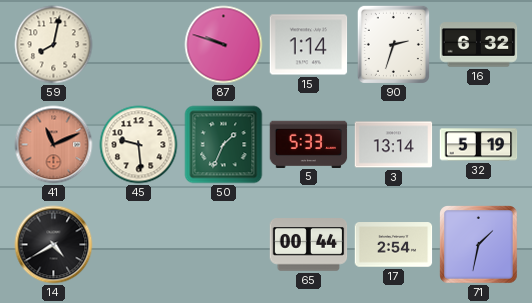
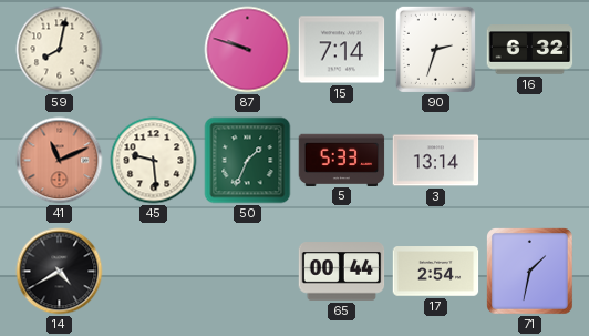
15: 1:14 -> 7:14 (342, 50)
32: 5:19 -> none (479, 145)
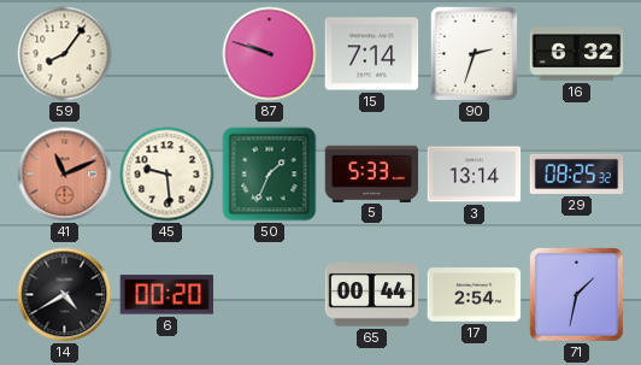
59: 8:02 -> 8:06 (65, 54)
29: none -> 08:25 (577, 173)
6: none -> 00:20 (167, 295)
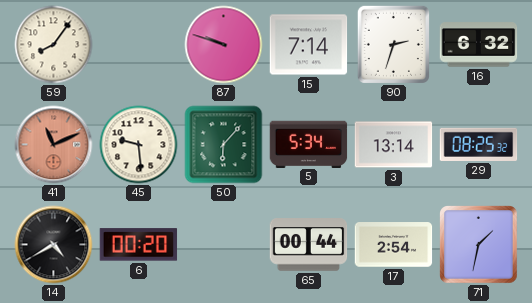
50: 1:34 -> 6:07 (224, 145)
5: 5:33 -> 5:34 (309, 144)
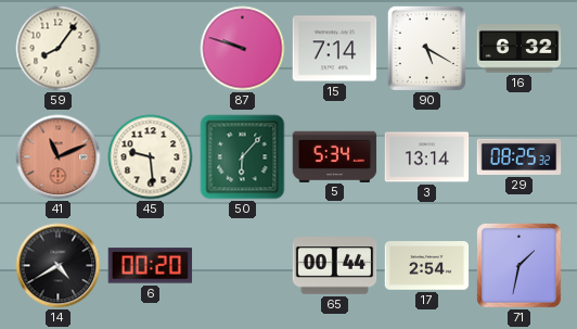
90: 2:33 -> 5:20 (426, 48)
